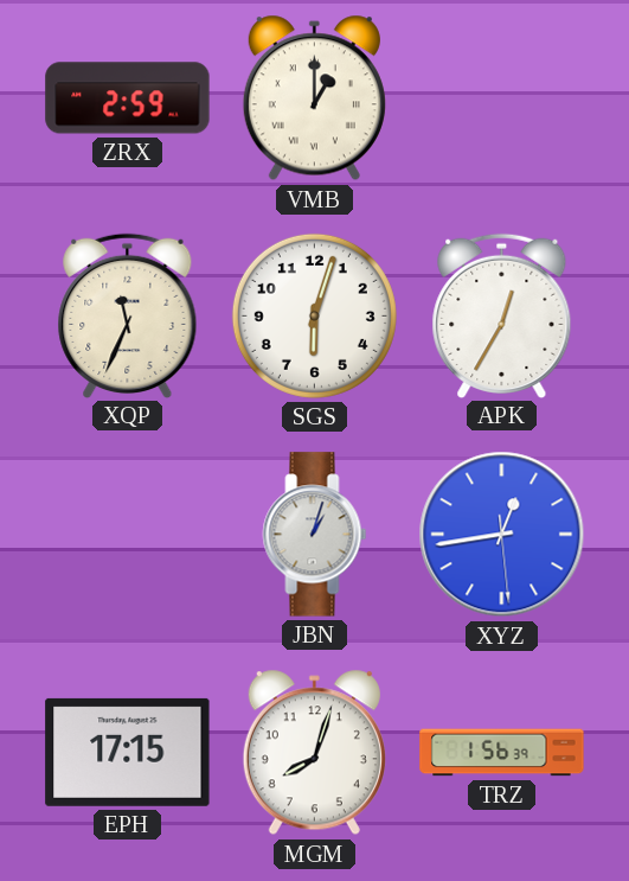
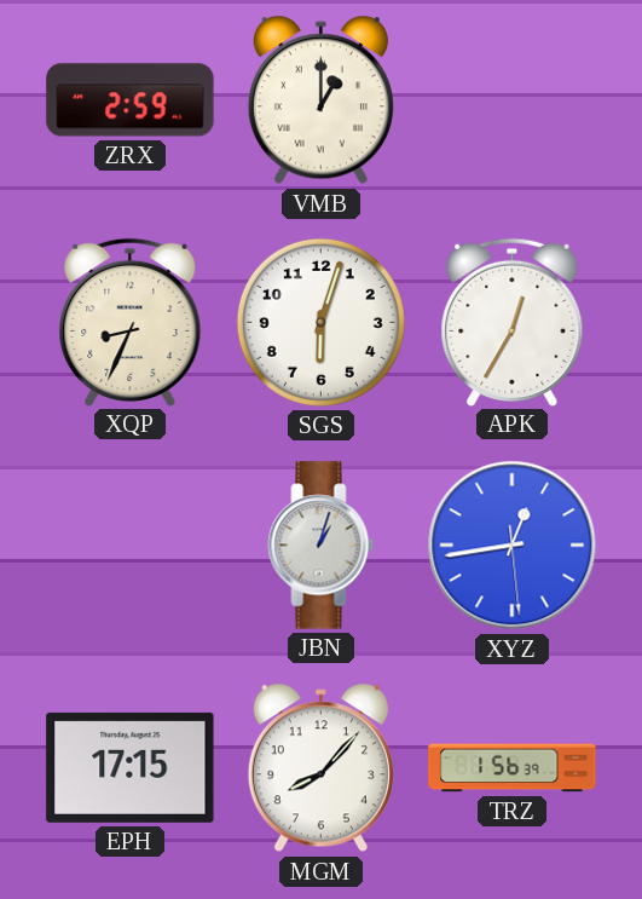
XQP: 11:34 -> 8:34 (131, 322)
MGM: 8:03 -> 8:07 (320, 768)
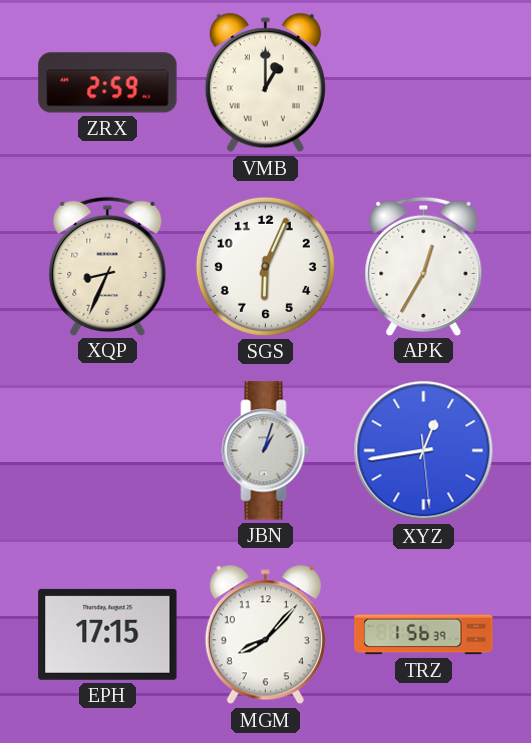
SGS: 6:03 -> 6:04 (265, 266)
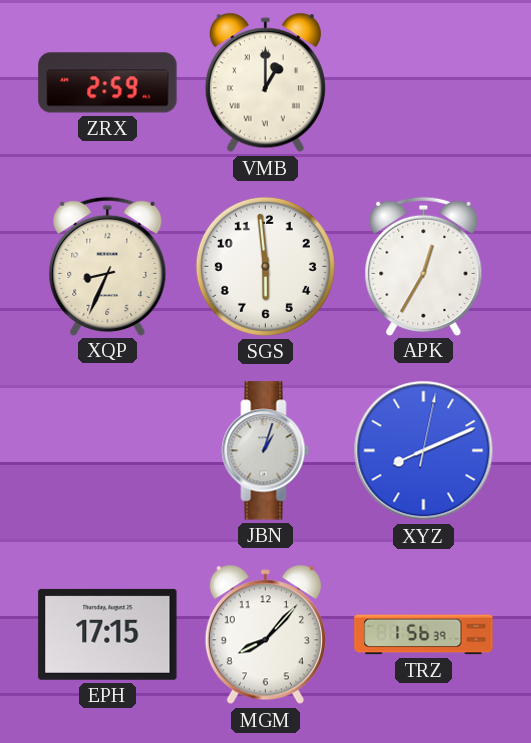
SGS: 6:04 -> 5:59 (265, 266)
XYZ: 12:43 -> 8:11 (424, 451)
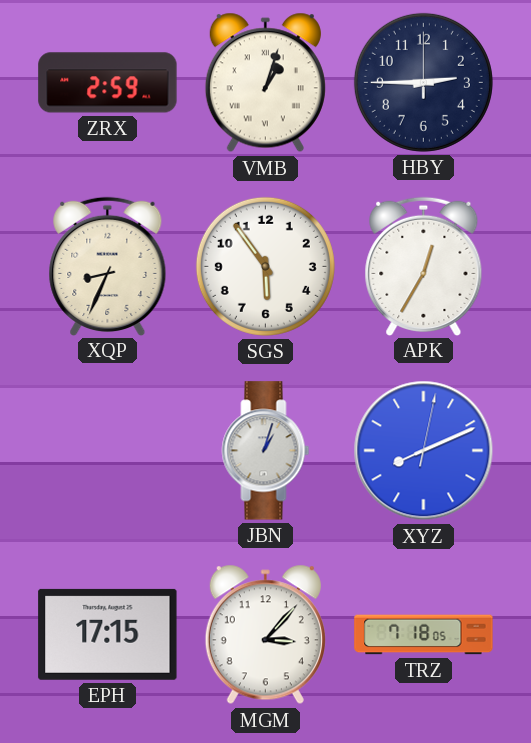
VMB: 1:00 -> 1:03 (265, 83)
HBY: none -> 2:45 (423, 82)
SGS: 5:59 -> 5:54 (265, 266)
MGM: 8:07 -> 3:07 (265, 635)
TRZ: 1:56 -> 7:18 (424, 635)
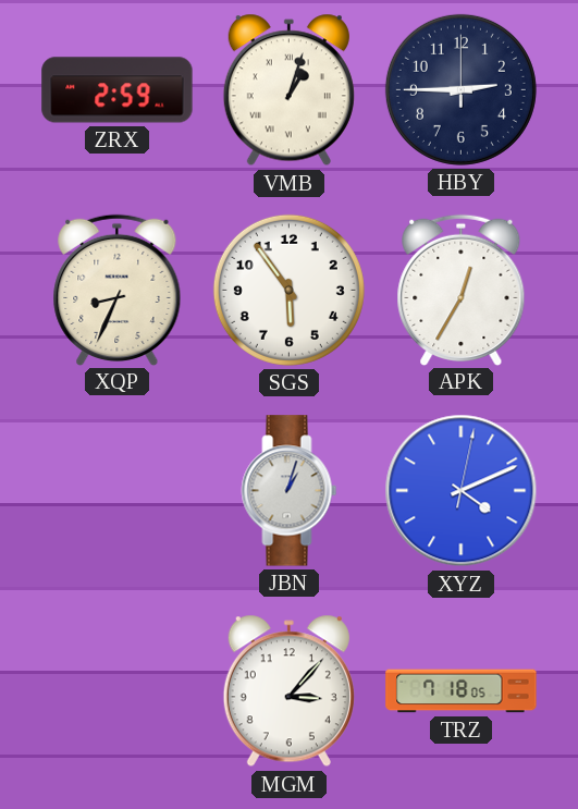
XYZ: 8:11 -> 4:11 (462, 491)
EPH: 17:15 -> none (108, 634)
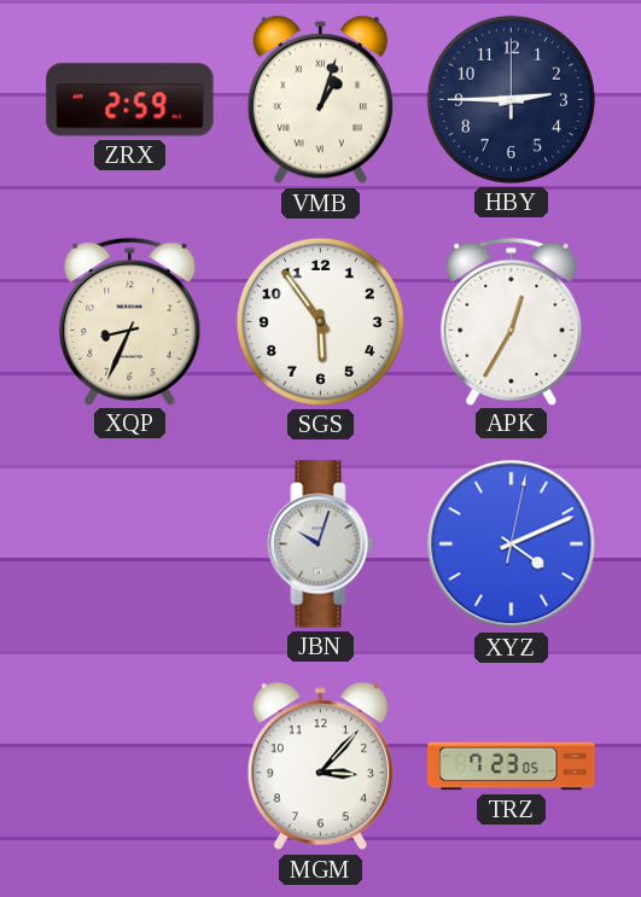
JBN: 1:03 -> 10:03 (321, 544)
TRZ: 7:18 -> 7:23 (512, 767)
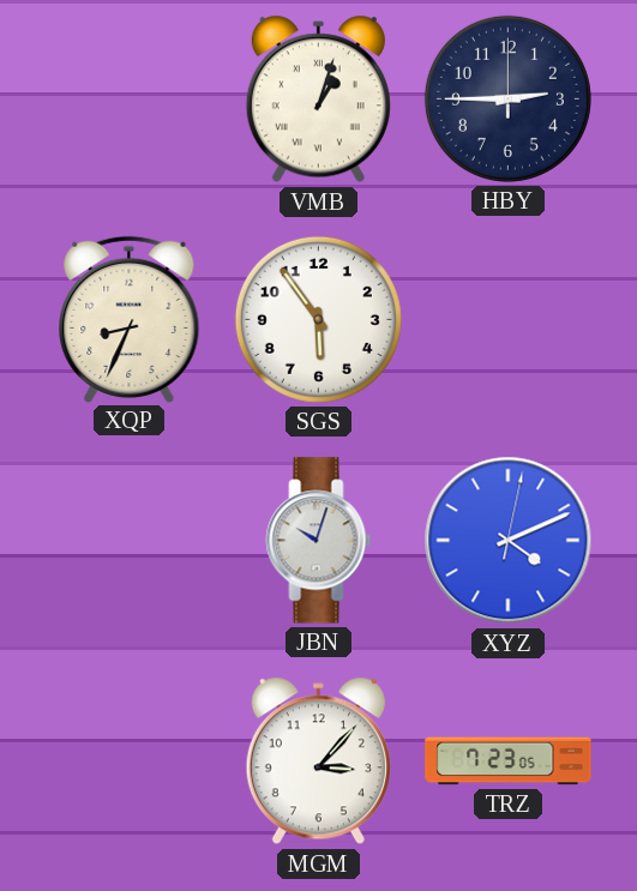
ZRX: 2:59 -> none (130, 100)
APK: 12:35 -> none (512, 321)
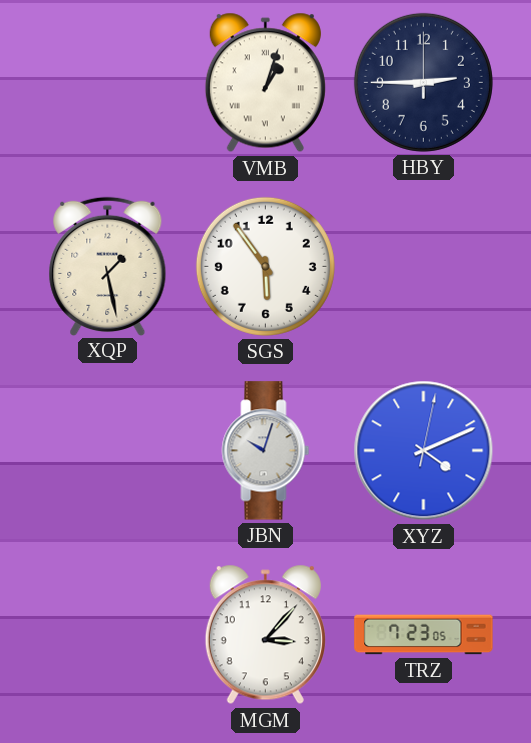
XQP: 8:34 -> 1:28 (108, 266)
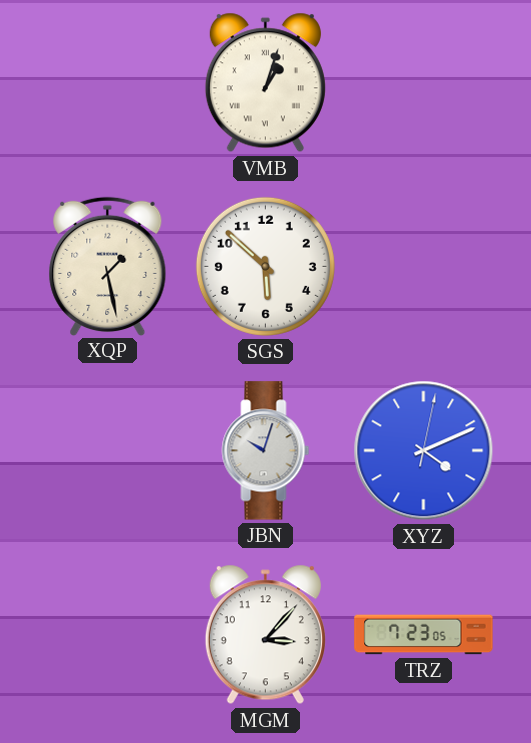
HBY: 2:45 -> none (423, 82)
SGS: 5:54 -> 5:52 (265, 266)
